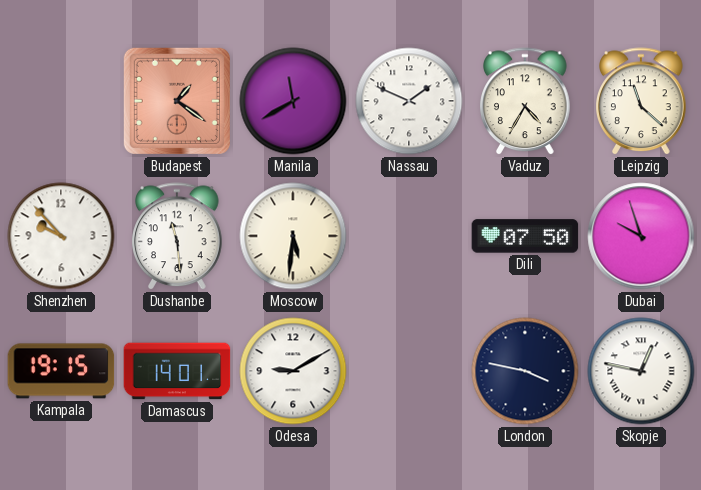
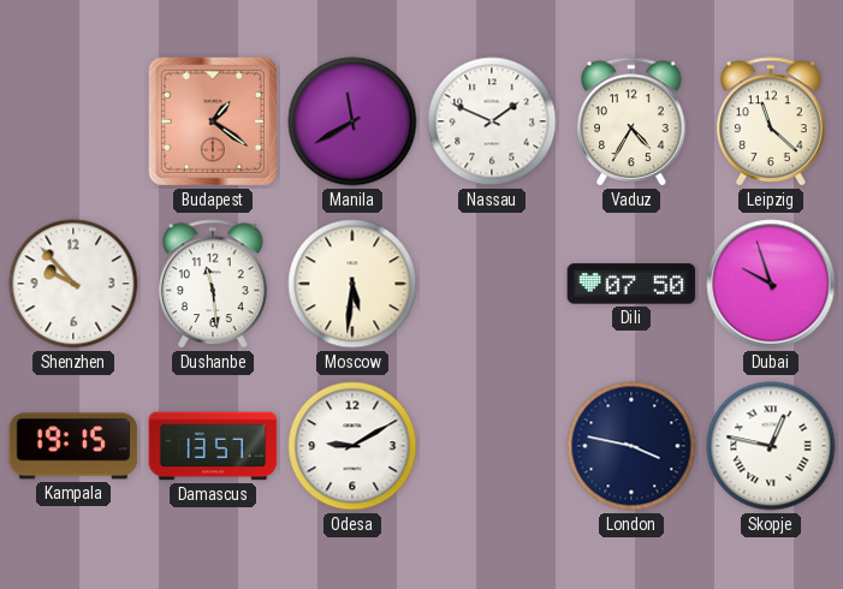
Damascus: 14:01 -> 13:57 (213, 446)
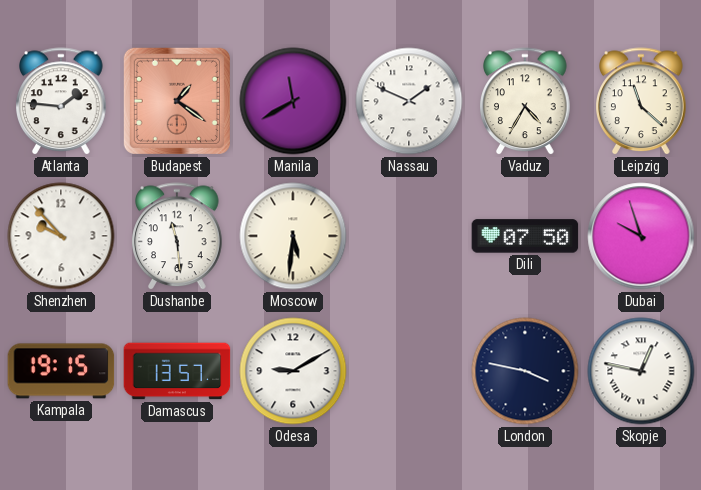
Atlanta: none -> 1:46 (61, 102)
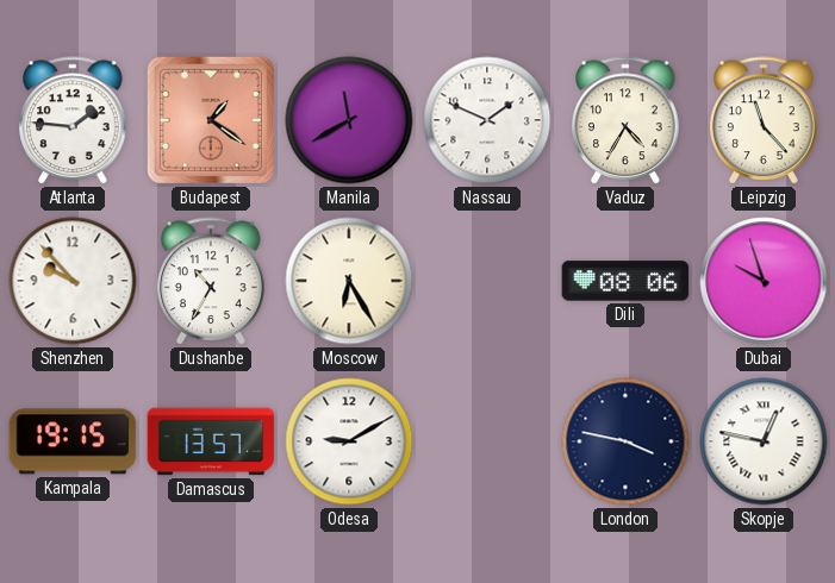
Leipzig: 11:22 -> 11:23 (764, 121)
Dushanbe: 11:29 -> 10:35 (211, 282)
Moscow: 5:31 -> 6:25 (349, 281)
Dili: 07:50 -> 08:06 (625, 281)
